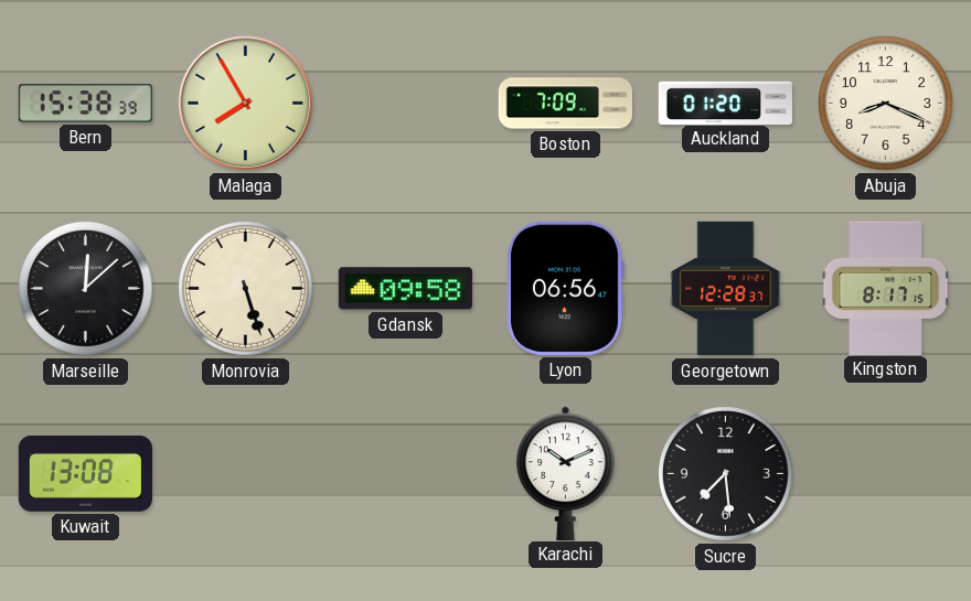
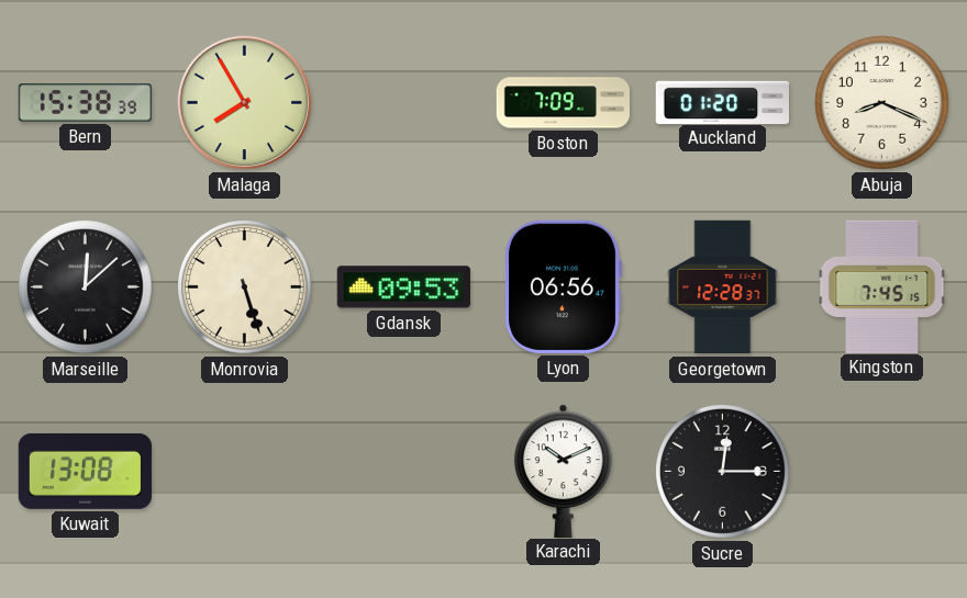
Gdansk: 09:58 -> 09:53 (403, 287)
Kingston: 8:17 -> 7:45 (882, 286)
Sucre: 7:29 -> 12:15 (723, 472)
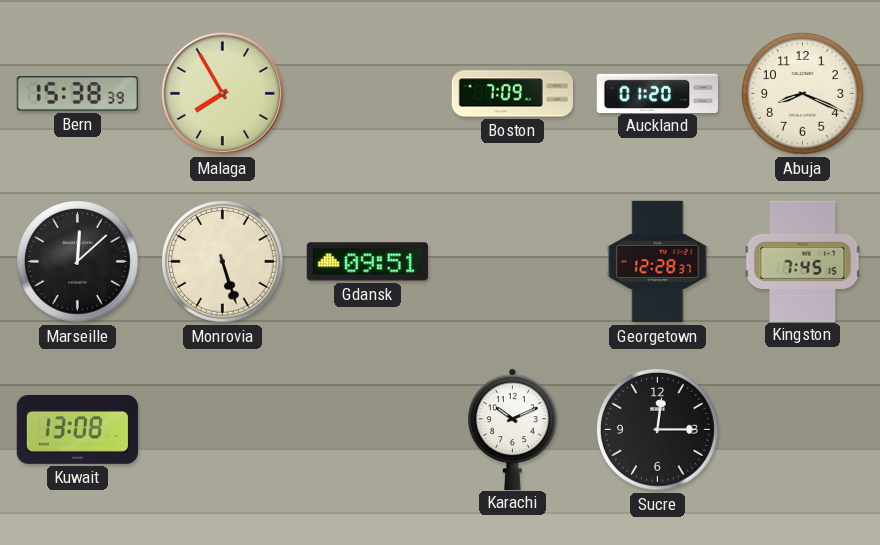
Gdansk: 09:53 -> 09:51 (367, 262)
Lyon: 06:56 -> none (564, 286)
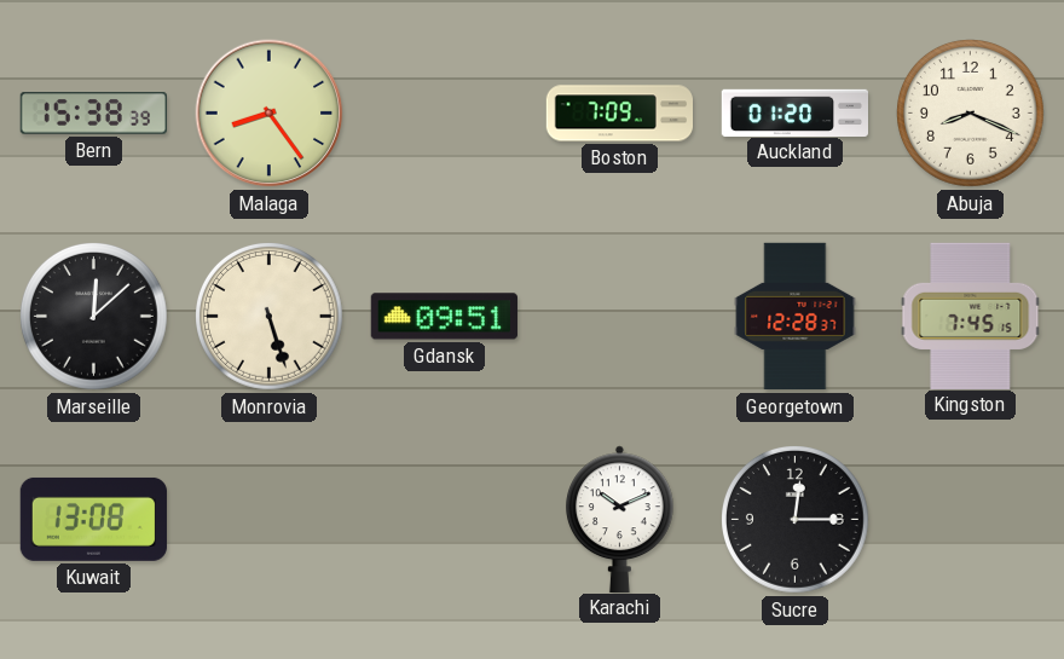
Malaga: 7:55 -> 8:24 (270, 114)
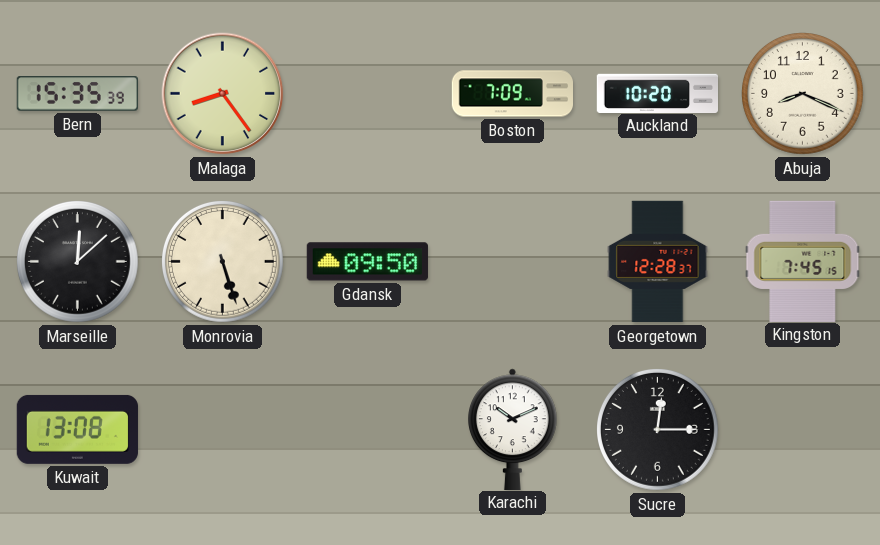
Bern: 15:38 -> 15:35 (77, 94)
Auckland: 01:20 -> 10:20 (657, 93)
Gdansk: 09:51 -> 09:50 (367, 262)
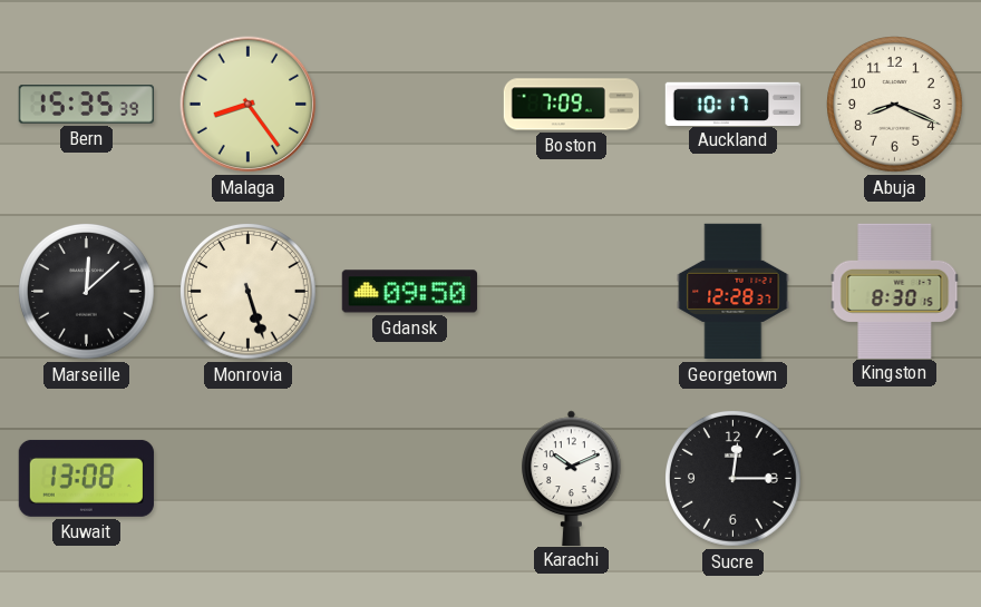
Auckland: 10:20 -> 10:17 (732, 104)
Kingston: 7:45 -> 8:30 (895, 291)
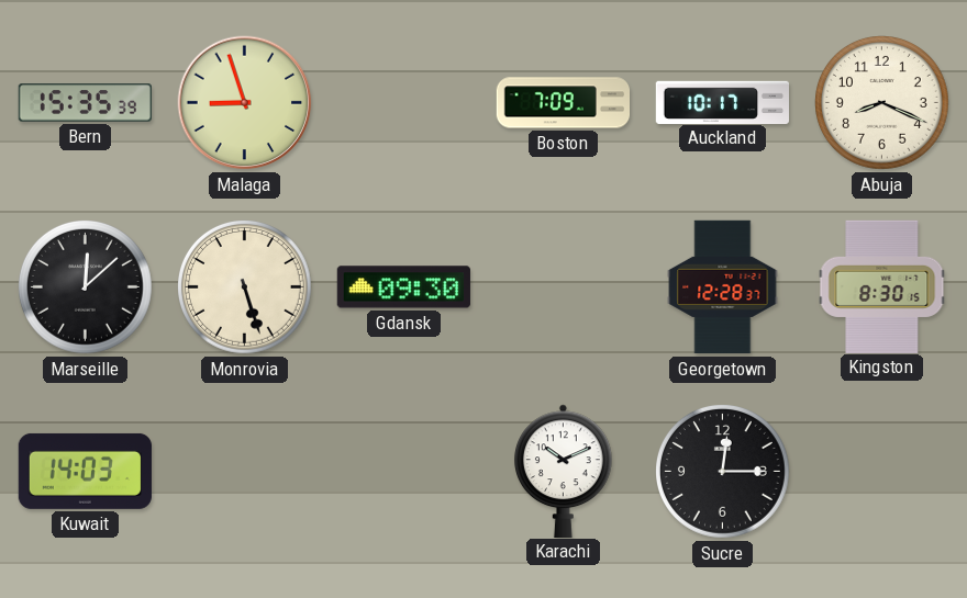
Malaga: 8:24 -> 8:57 (245, 103)
Gdansk: 09:50 -> 09:30 (403, 287)
Kuwait: 13:08 -> 14:03 (85, 471)
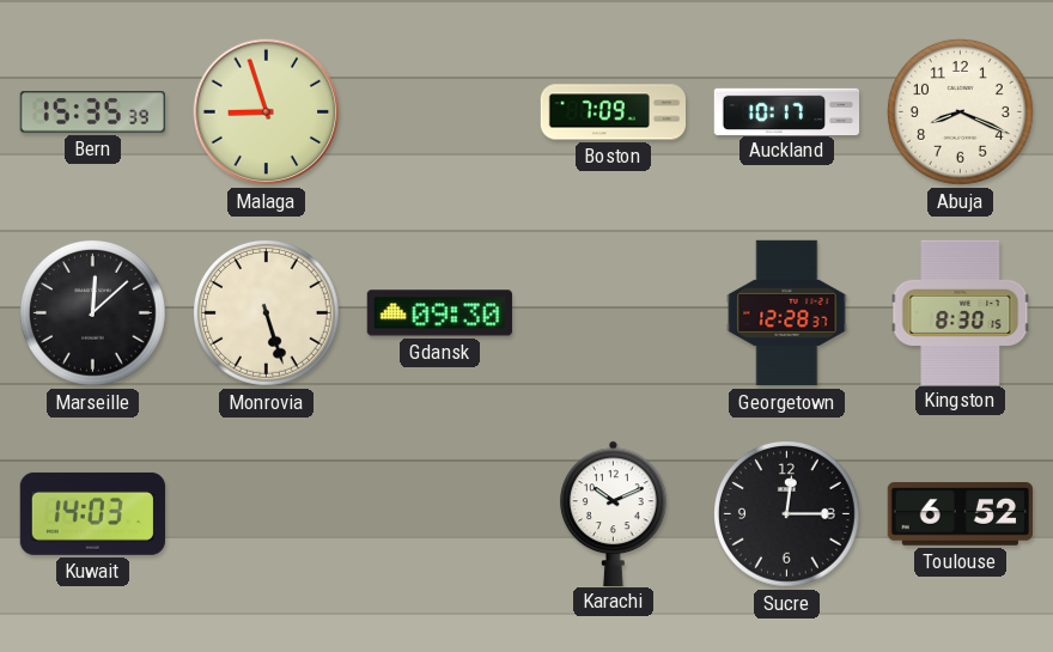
Toulouse: none -> 6:52 (960, 513)
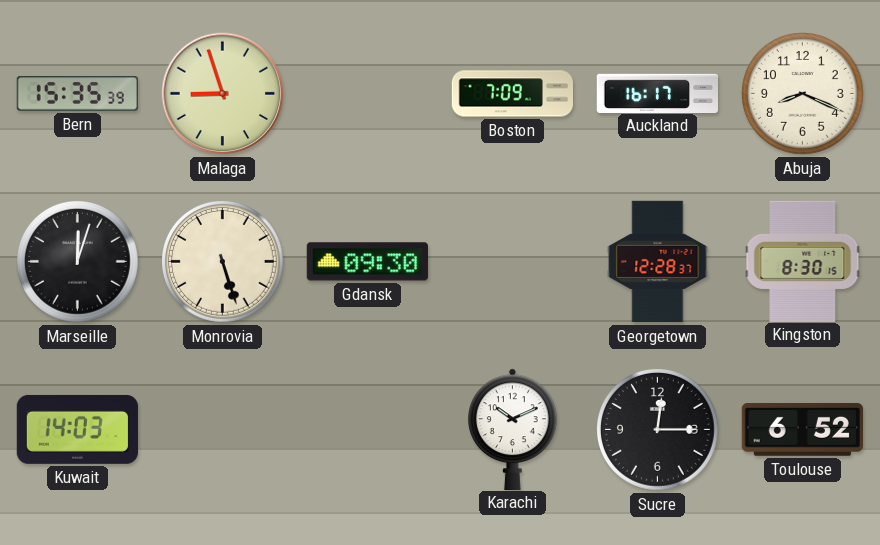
Auckland: 10:17 -> 16:17 (657, 93)
Marseille: 12:08 -> 12:03 (78, 262)
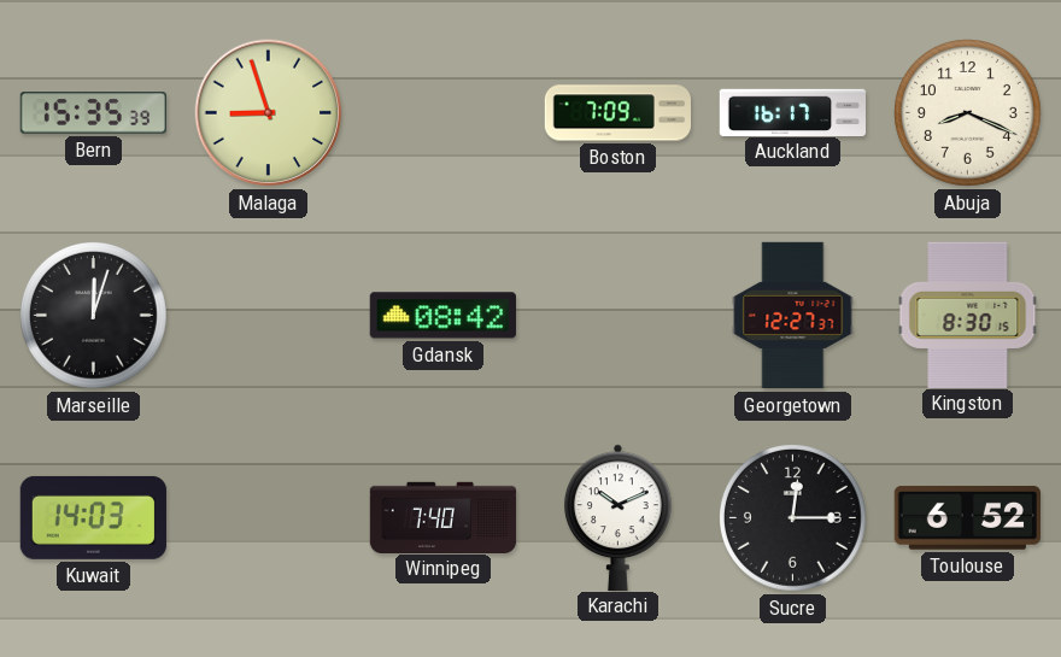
Monrovia: 5:27 -> none (223, 262)
Gdansk: 09:30 -> 08:42 (442, 316)
Georgetown: 12:28 -> 12:27 (793, 316)
Winnipeg: none -> 7:40 (444, 517)
